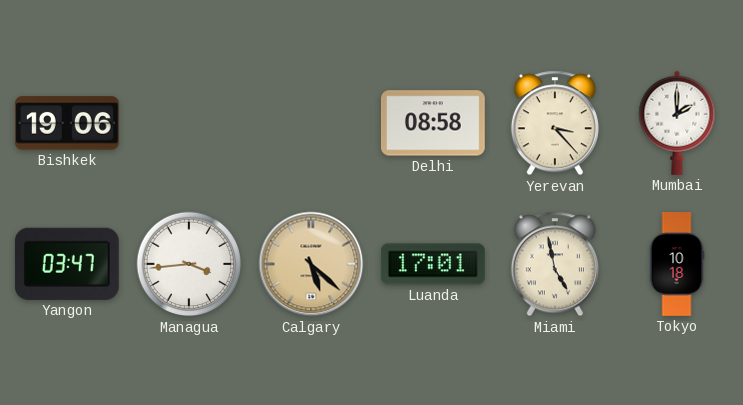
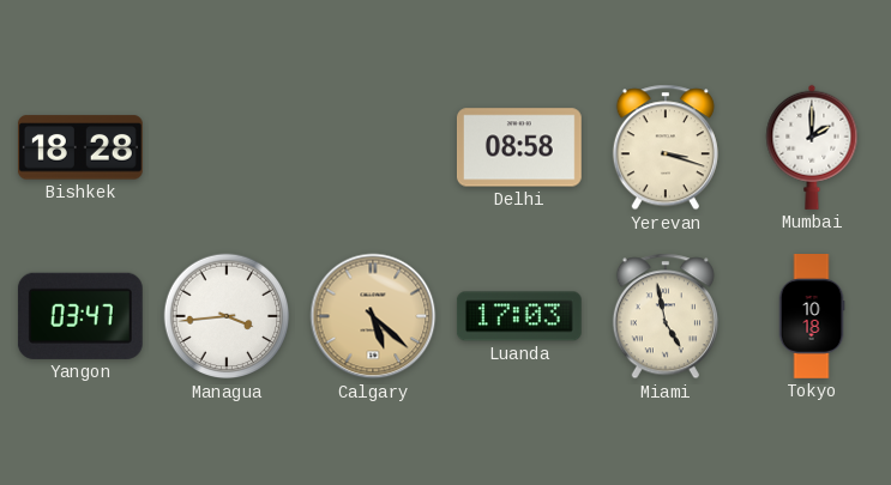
Bishkek: 19:06 -> 18:28 (80, 147)
Yerevan: 3:23 -> 3:18 (666, 147)
Luanda: 17:01 -> 17:03 (519, 316)
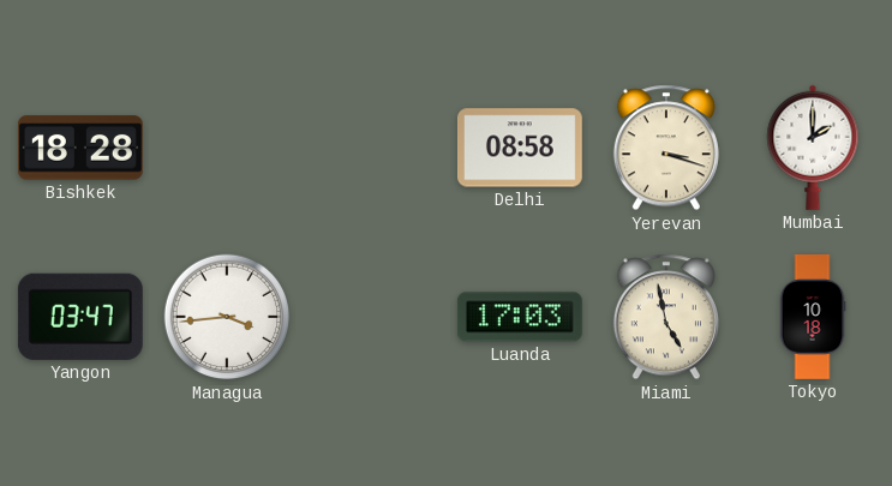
Calgary: 5:22 -> none (373, 316)
